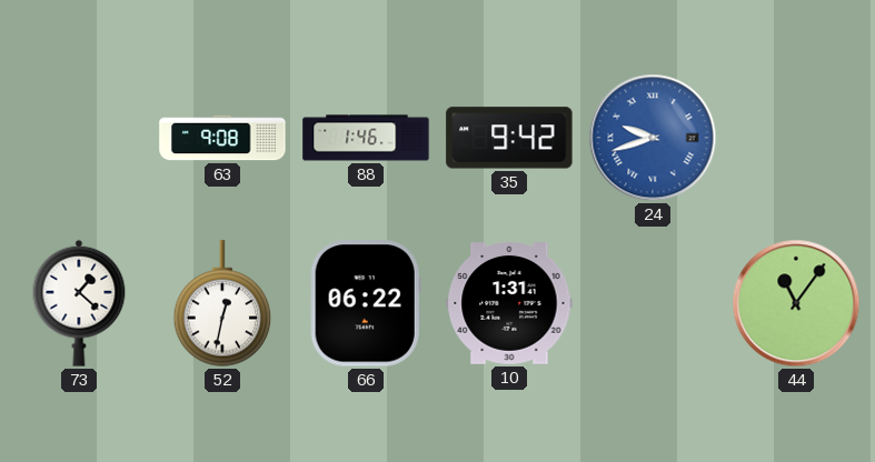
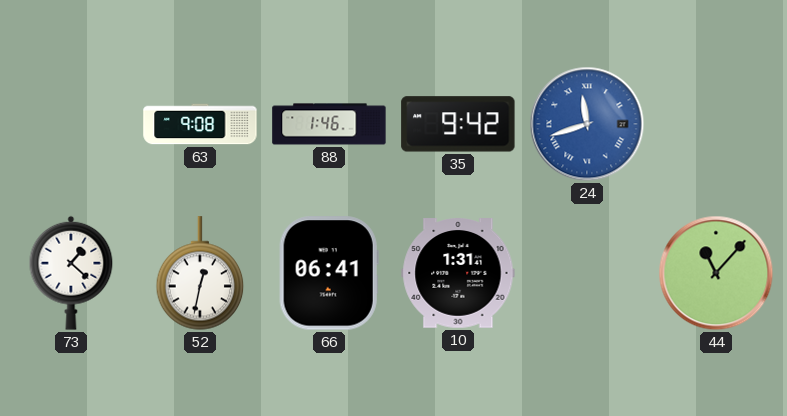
24: 9:42 -> 11:42 (587, 124)
66: 06:22 -> 06:41 (329, 273)
44: 11:06 -> 11:07 (716, 273)
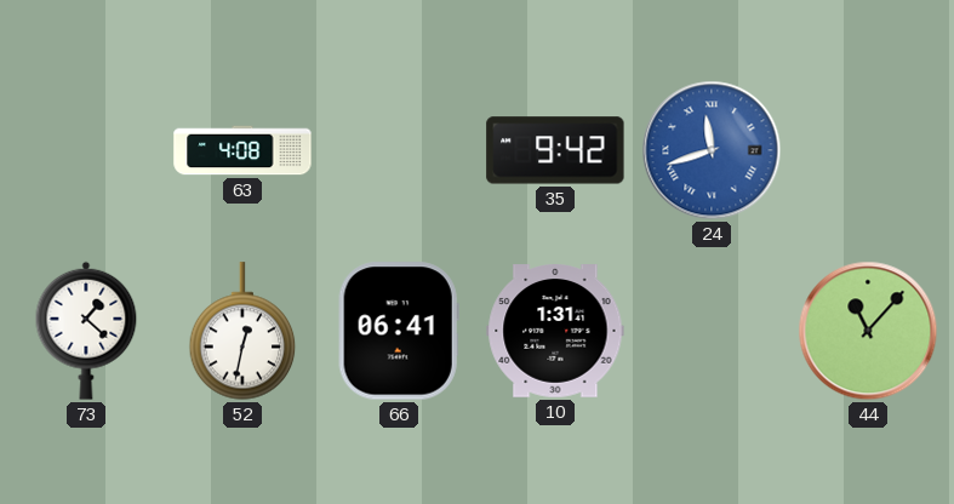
63: 9:08 -> 4:08 (242, 150)
88: 1:46 -> none (329, 124)
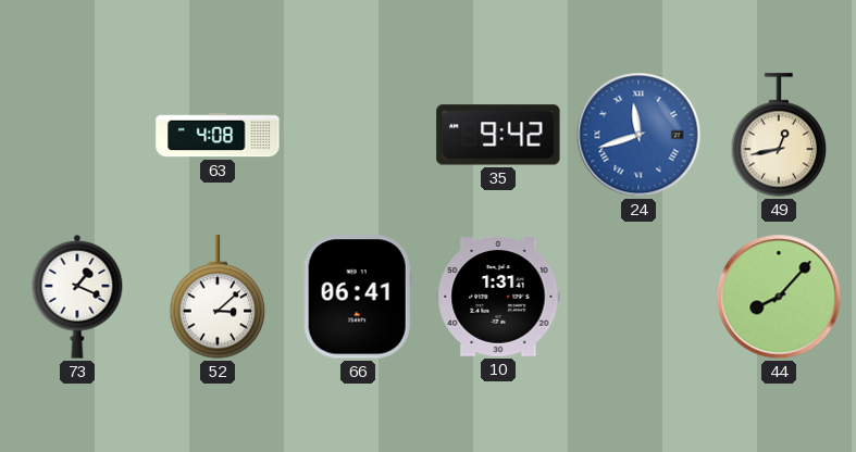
49: none -> 12:43 (779, 135)
73: 1:22 -> 1:19 (77, 297)
52: 12:32 -> 3:08 (218, 297)
44: 11:07 -> 8:07 (779, 297)
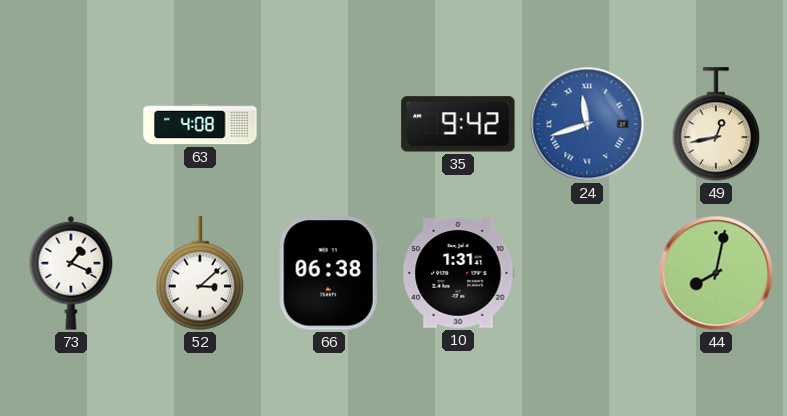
66: 06:41 -> 06:38 (329, 273)
44: 8:07 -> 8:02 (716, 273)
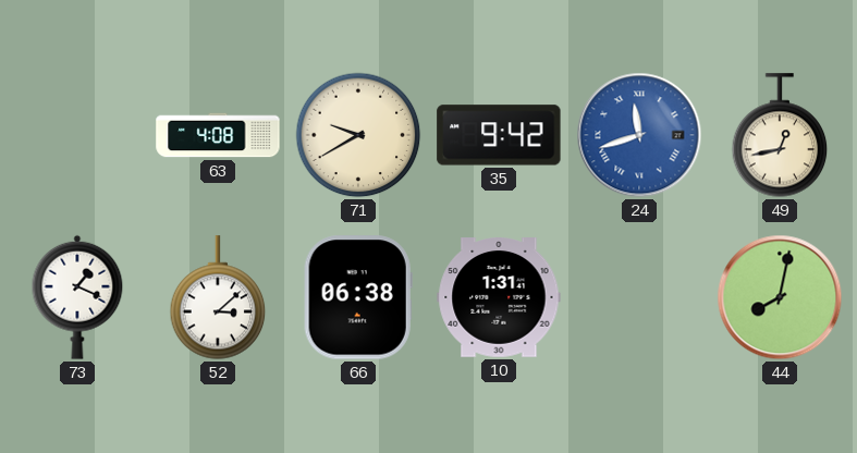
71: none -> 9:40 (358, 135)
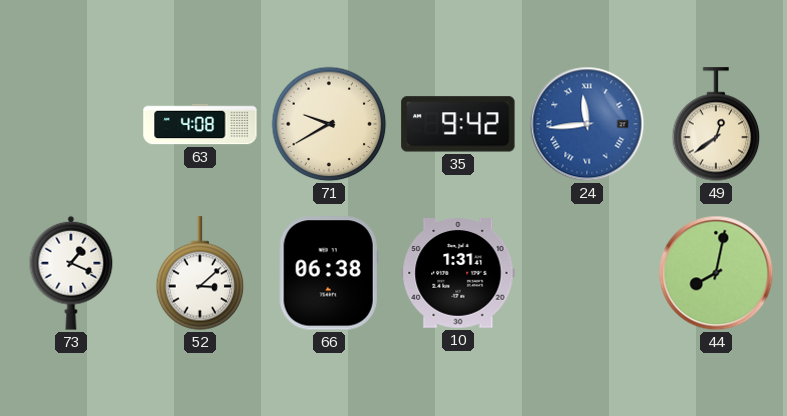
24: 11:42 -> 11:44 (587, 124)
49: 12:43 -> 12:39 (716, 124)
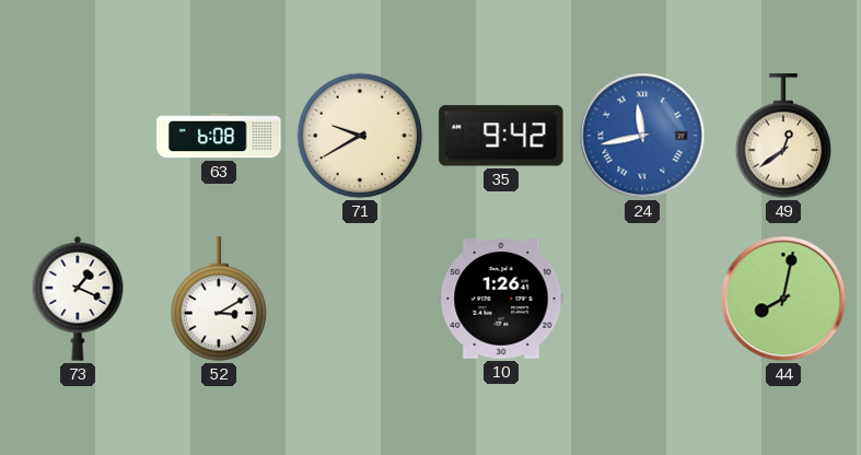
63: 4:08 -> 6:08 (219, 136)
24: 11:44 -> 11:43 (642, 136)
52: 3:08 -> 3:10 (219, 299)
66: 06:38 -> none (329, 273)
10: 1:31 -> 1:26 (501, 299)
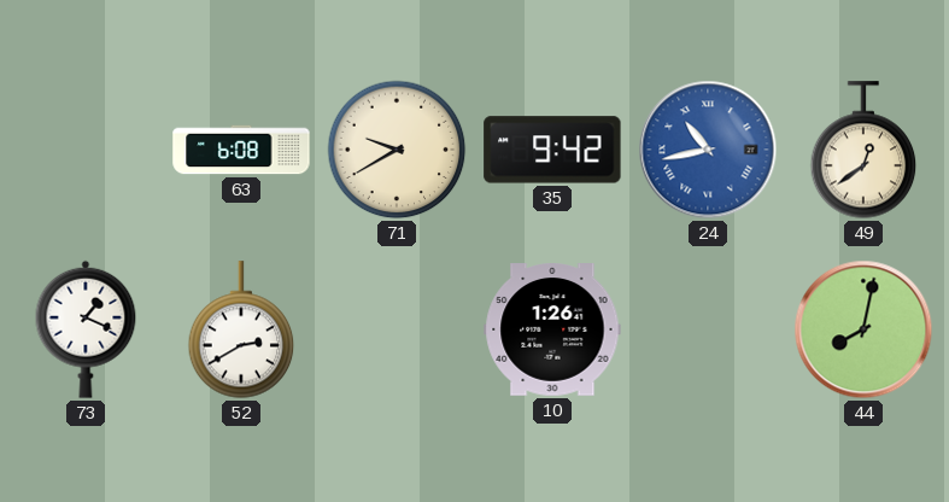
24: 11:43 -> 10:43 (708, 150)
52: 3:10 -> 2:40 (241, 329)
